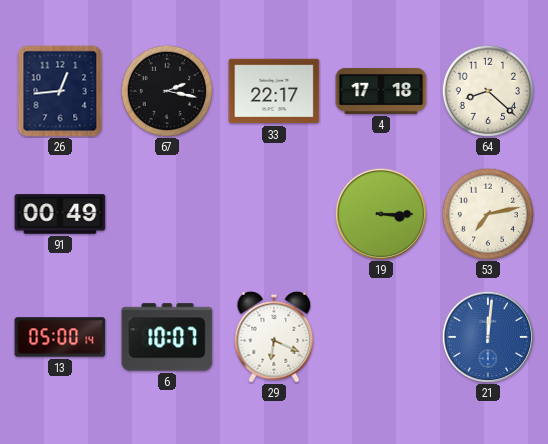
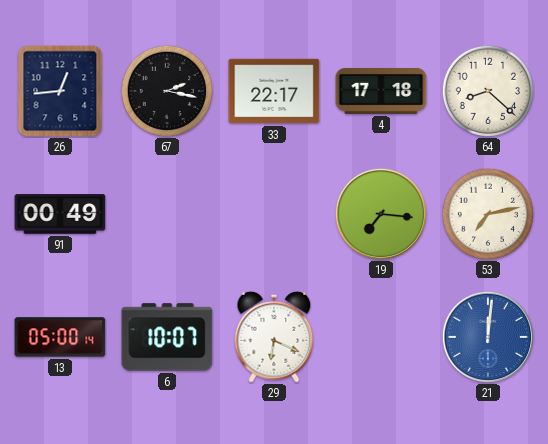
19: 3:15 -> 7:16 (381, 214)
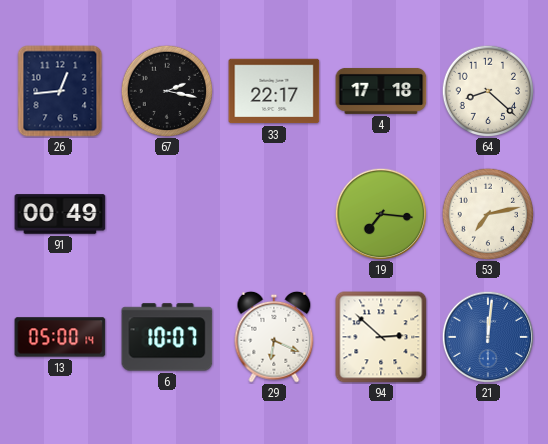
94: none -> 2:52 (381, 337)
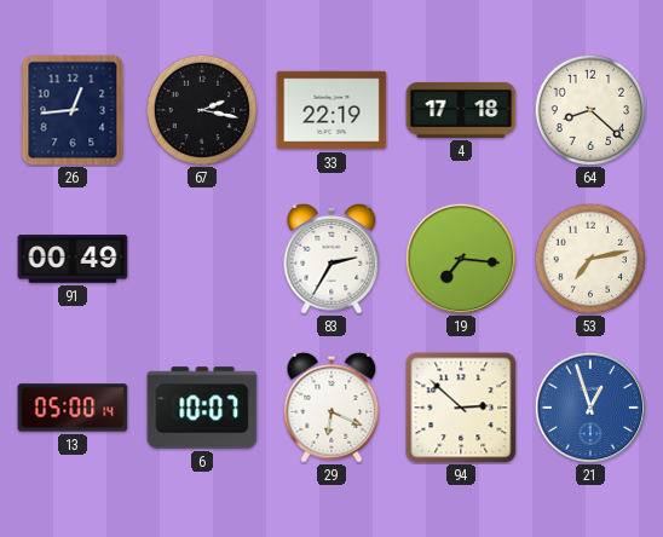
33: 22:17 -> 22:19 (331, 110)
83: none -> 2:35 (331, 259)
21: 12:01 -> 12:57 (590, 408)
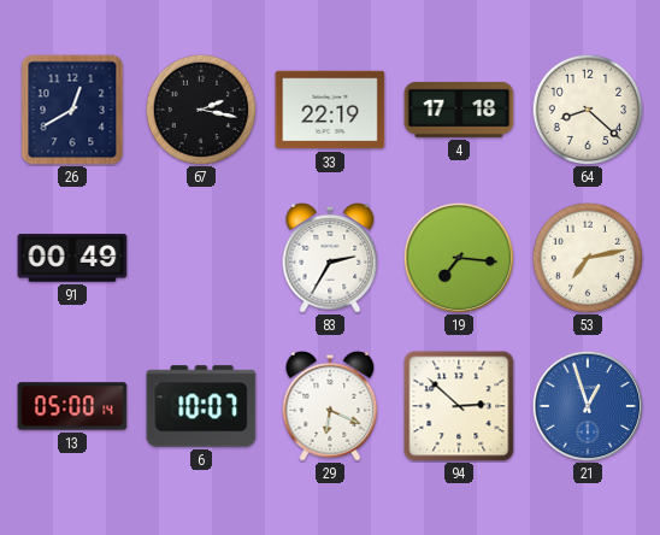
26: 12:44 -> 12:40 (72, 110)
